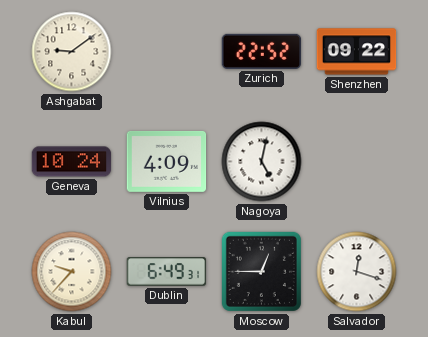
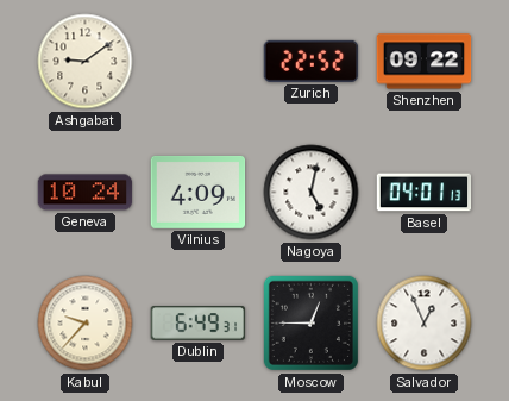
Basel: none -> 04:01 (425, 193)
Salvador: 12:18 -> 12:56 (425, 324)
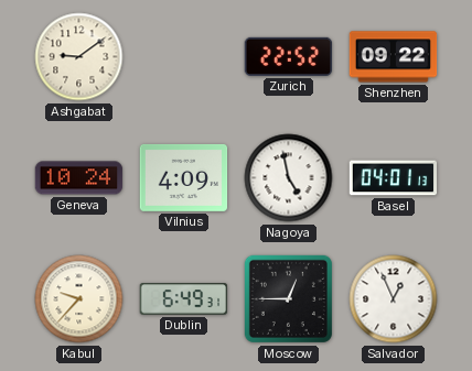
Nagoya: 5:02 -> 4:58 (289, 178)
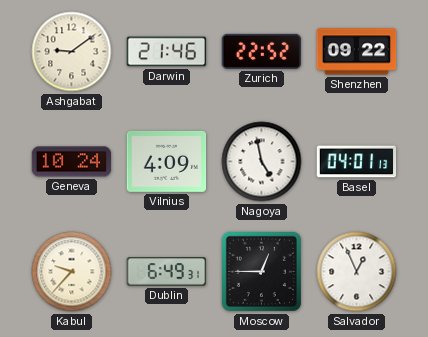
Darwin: none -> 21:46 (167, 52)
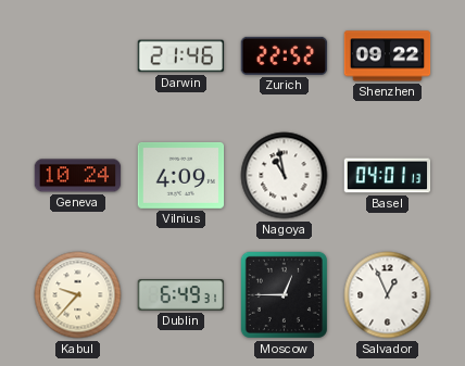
Ashgabat: 9:09 -> none (72, 52)
Nagoya: 4:58 -> 10:58 (285, 176)
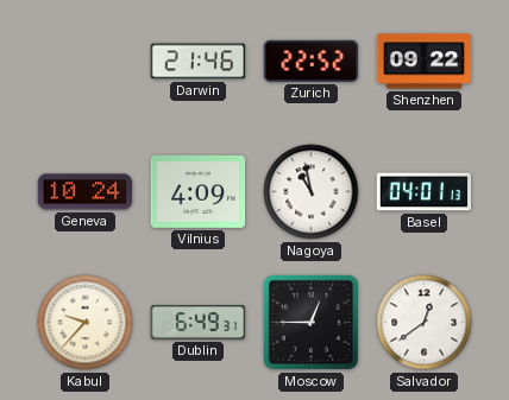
Salvador: 12:56 -> 12:39 (425, 323)
